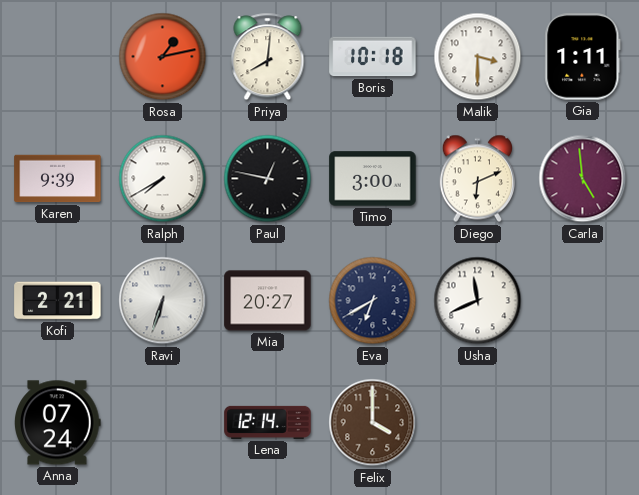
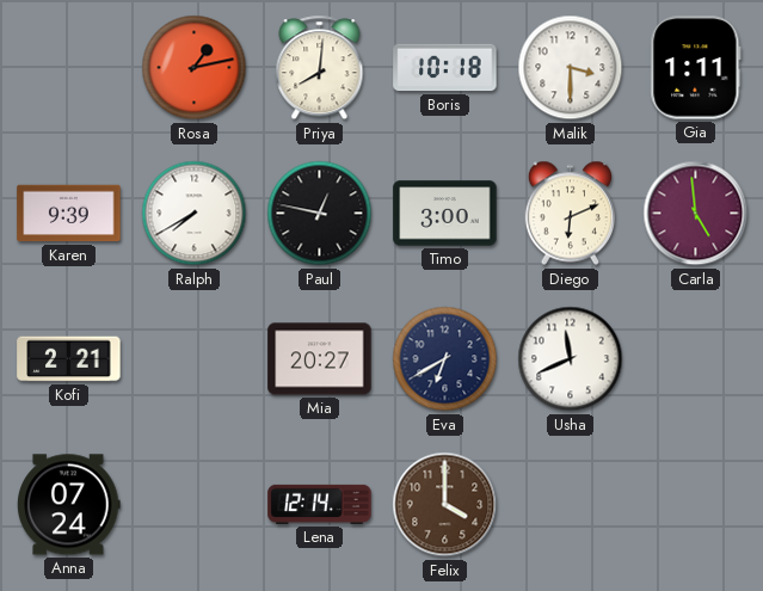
Ravi: 6:33 -> none (163, 301)
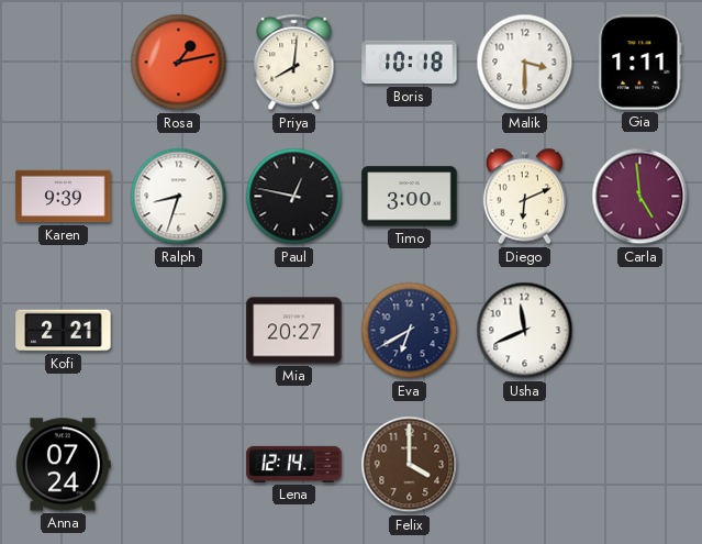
Ralph: 7:40 -> 8:33 (179, 197)
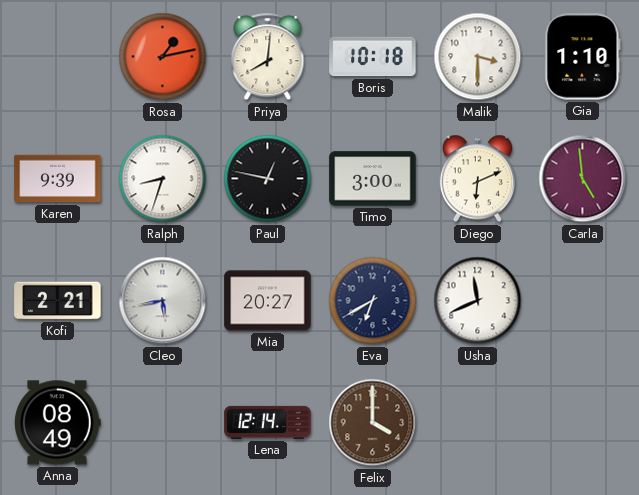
Gia: 1:11 -> 1:10 (583, 57)
Cleo: none -> 5:43 (163, 301)
Anna: 07:24 -> 08:49 (58, 423)
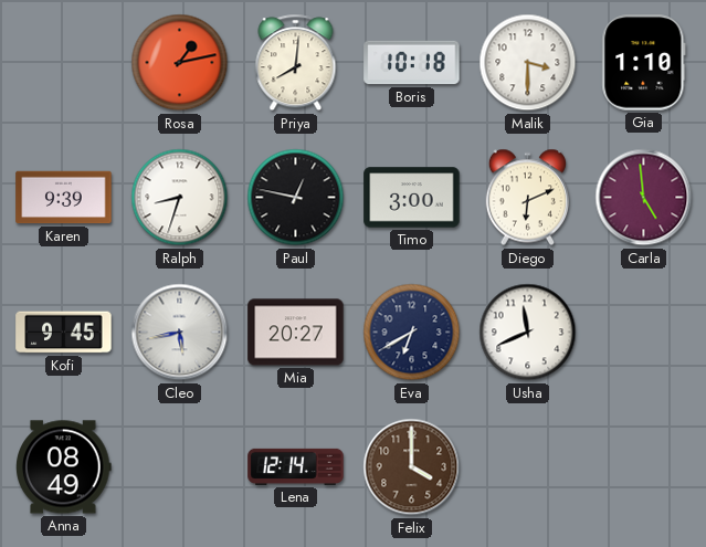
Kofi: 2:21 -> 9:45 (64, 333)
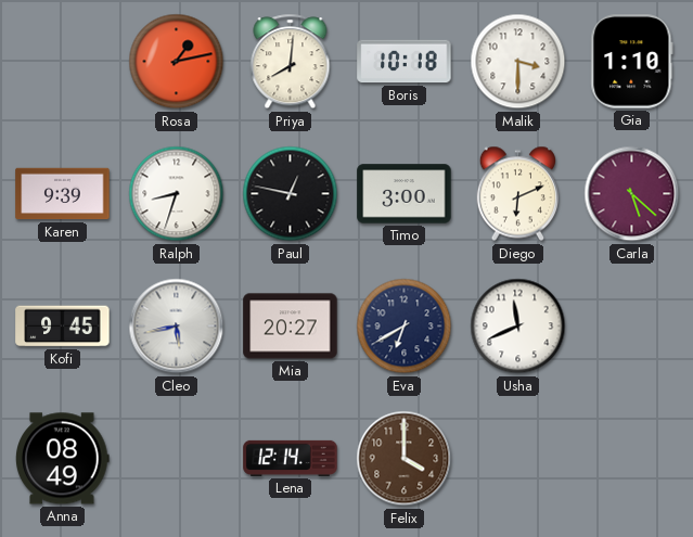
Carla: 4:59 -> 5:22 (632, 194)
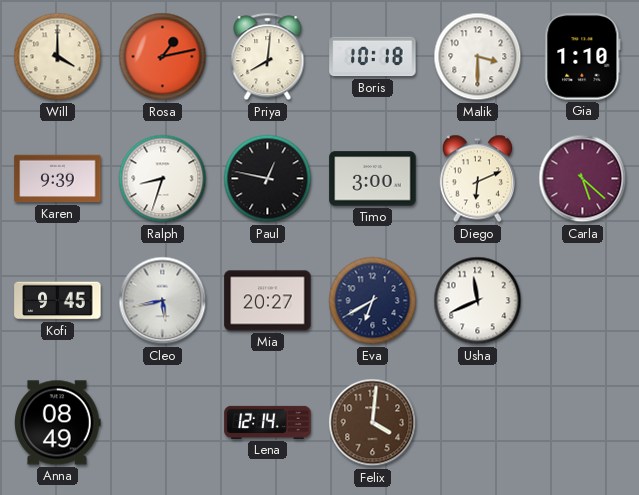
Will: none -> 4:00 (58, 57)
Felix: 4:00 -> 4:01 (373, 423)
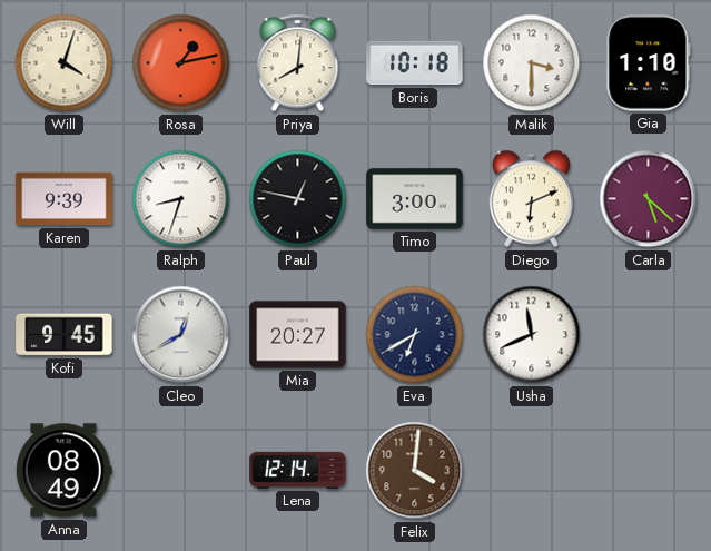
Will: 4:00 -> 4:03 (65, 63)
Cleo: 5:43 -> 12:40 (181, 335)
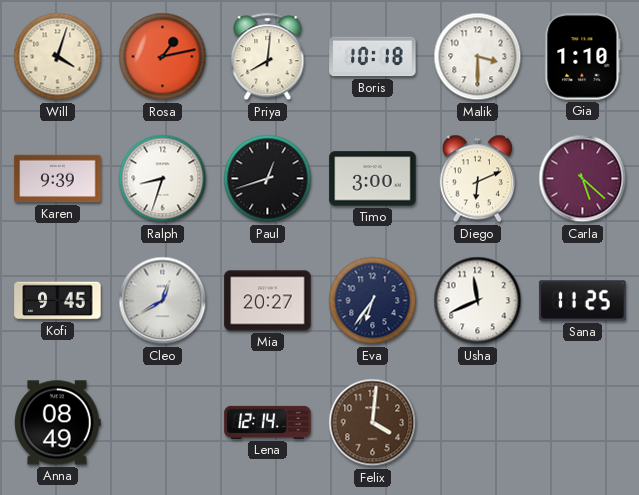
Paul: 12:47 -> 12:42 (268, 179)
Eva: 6:40 -> 6:36 (373, 301)
Sana: none -> 11:25 (583, 301)
